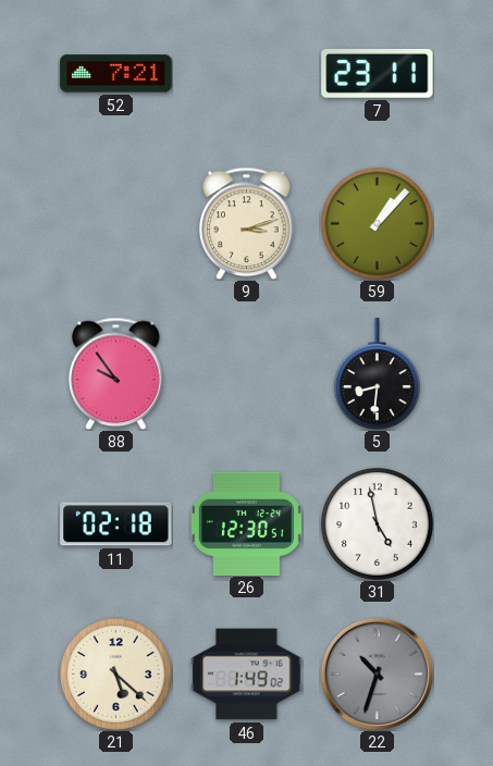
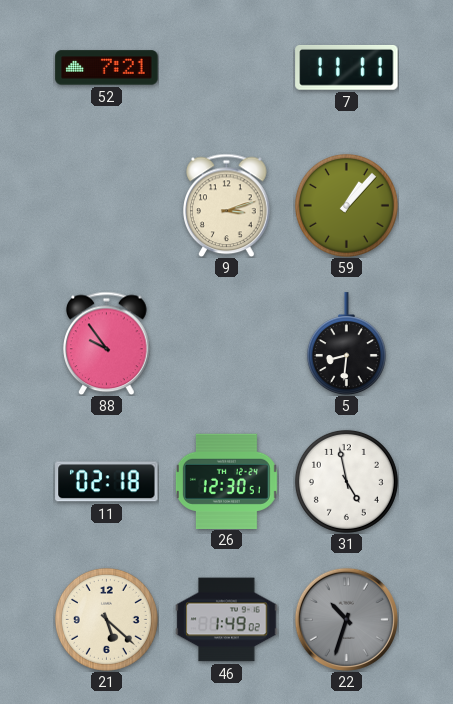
7: 23:11 -> 11:11 (347, 67)
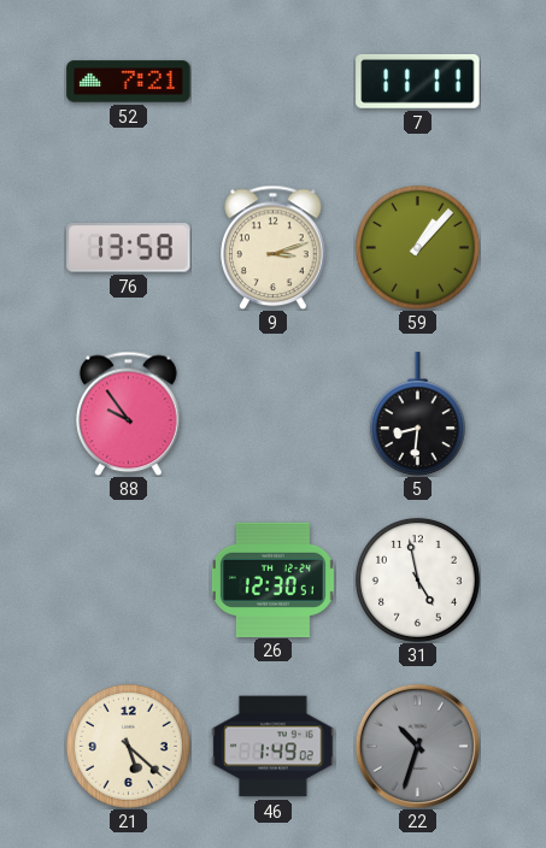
76: none -> 13:58 (129, 248)
11: 02:18 -> none (107, 482)
